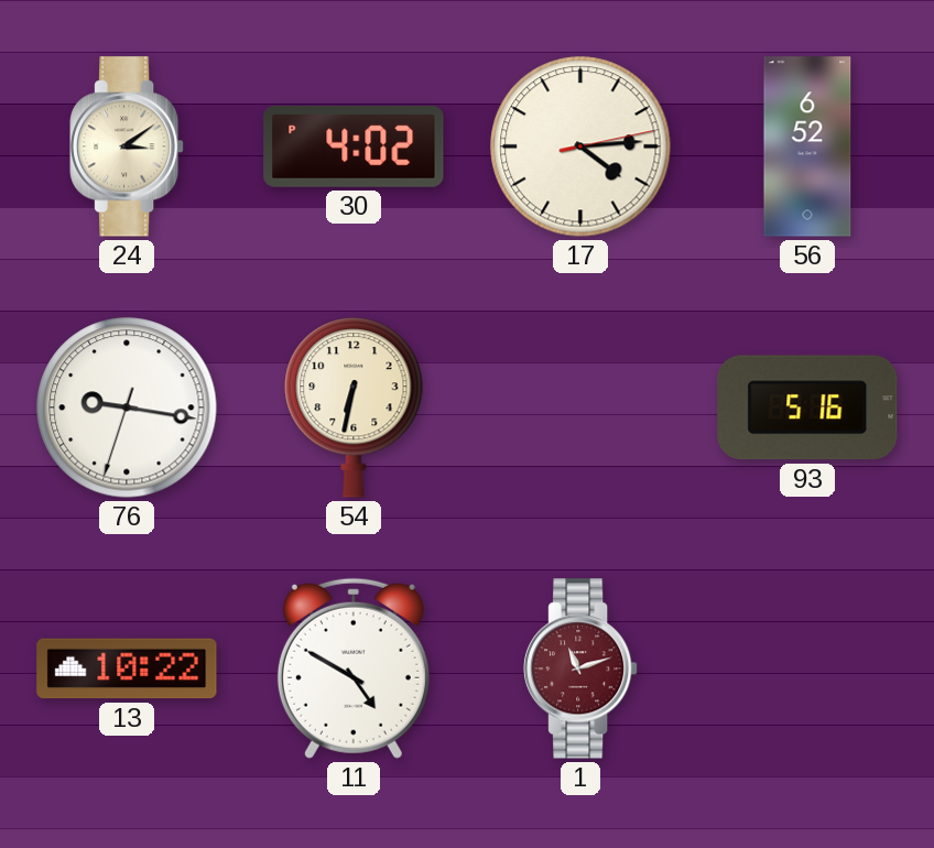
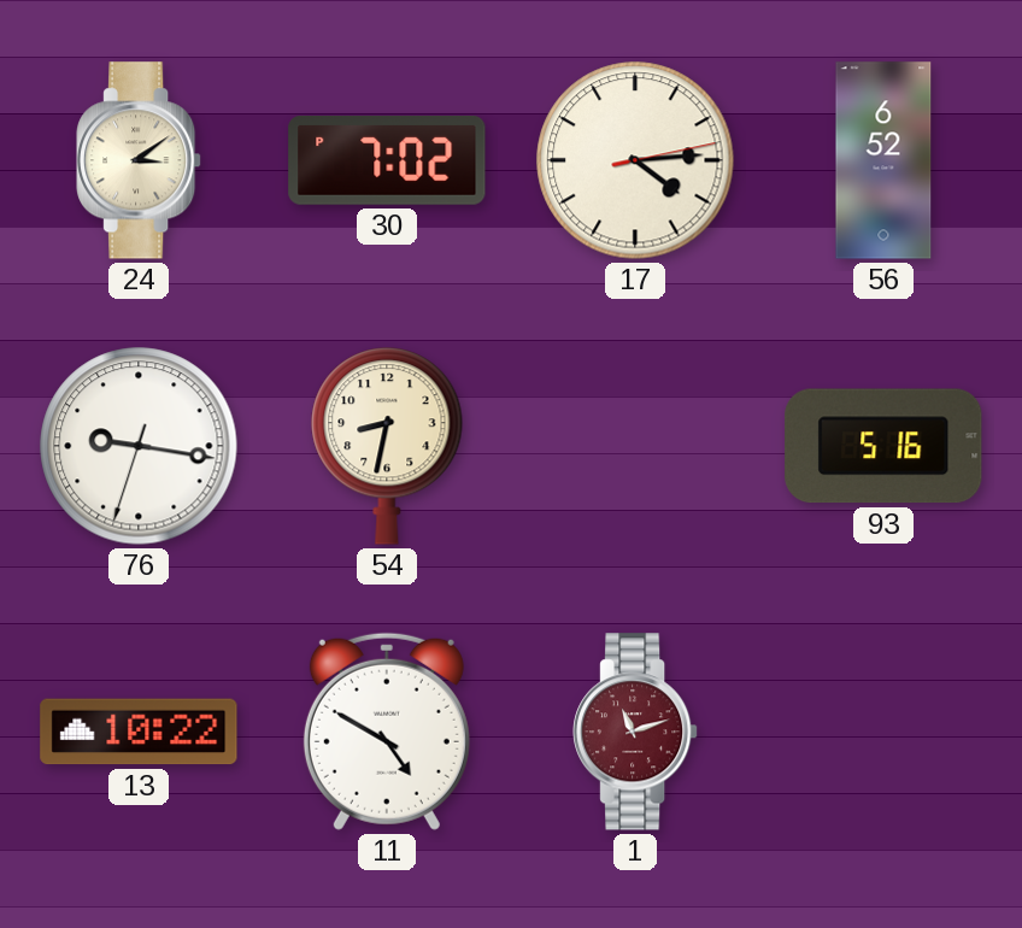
30: 4:02 -> 7:02 (387, 160)
54: 6:32 -> 8:32 (387, 446)
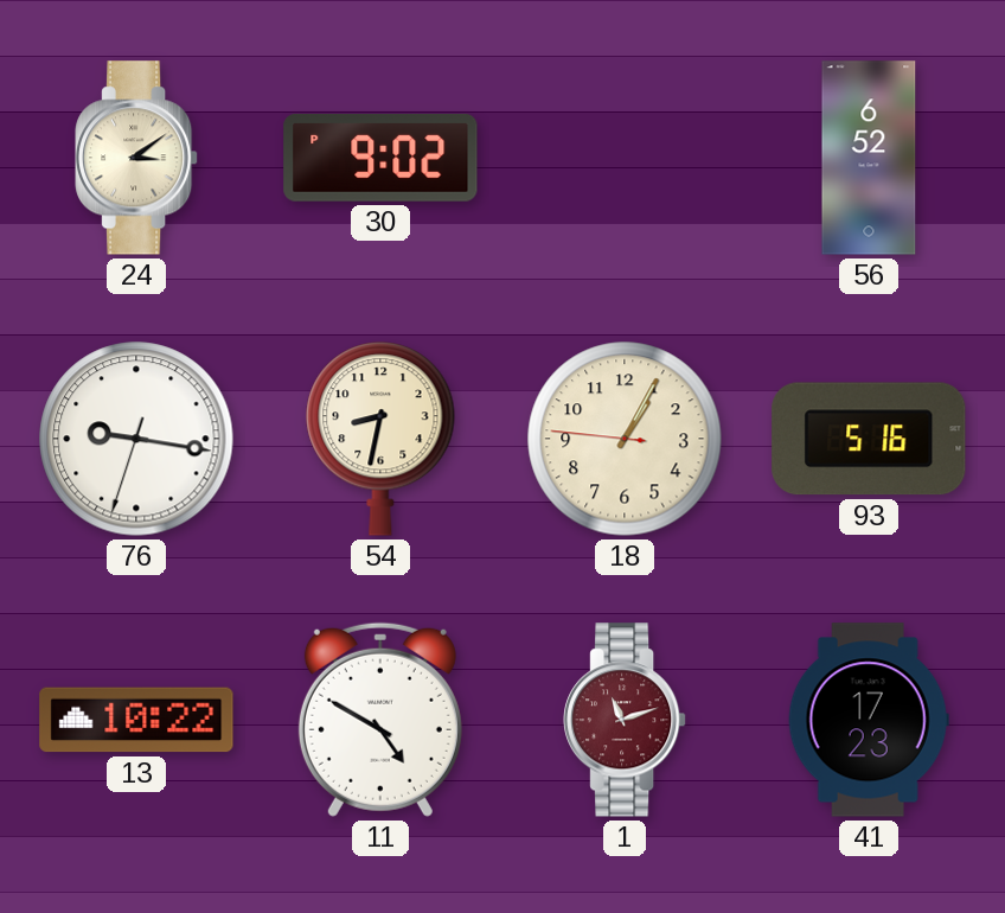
30: 7:02 -> 9:02 (380, 158)
17: 4:14 -> none (635, 160)
18: none -> 1:04 (625, 439)
41: none -> 17:23 (869, 720)
